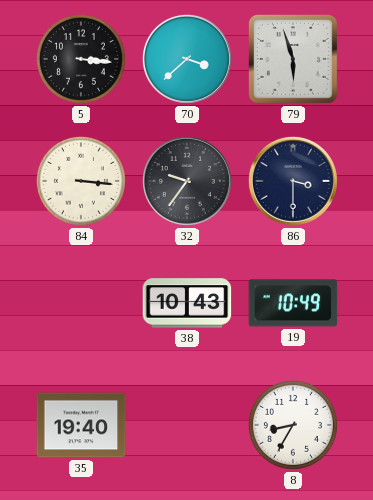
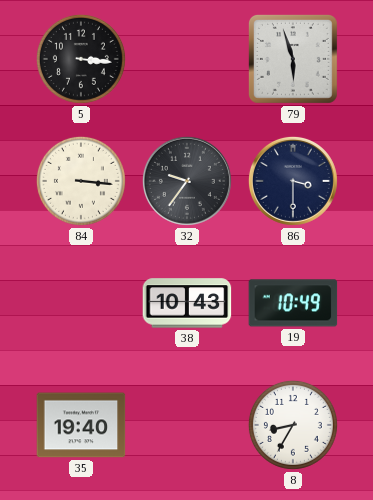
70: 3:38 -> none (187, 59)
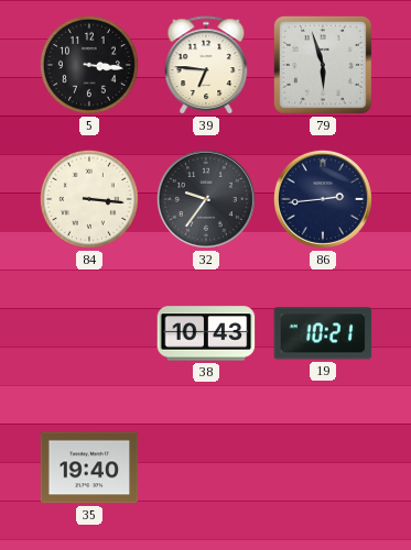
39: none -> 6:46 (206, 66)
86: 3:30 -> 2:44 (323, 199)
19: 10:49 -> 10:21 (323, 333)
8: 8:35 -> none (293, 425)
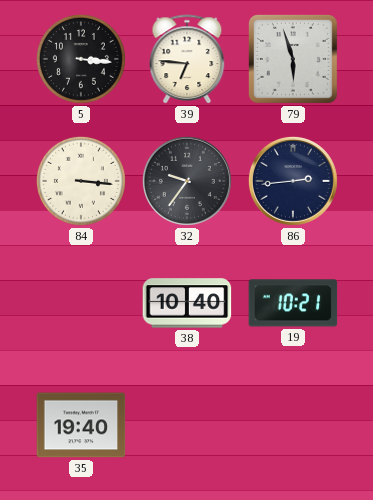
38: 10:43 -> 10:40 (187, 303)
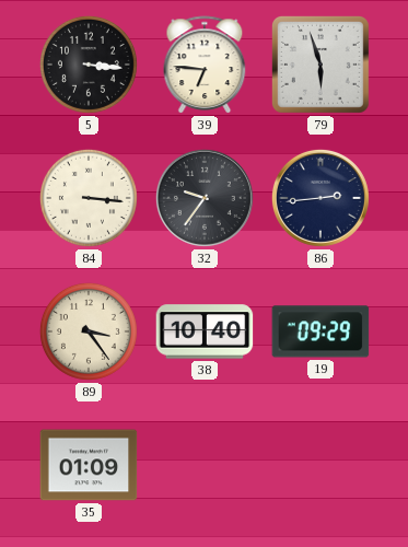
89: none -> 3:24 (89, 331)
19: 10:21 -> 09:29 (320, 331)
35: 19:40 -> 01:09 (89, 465)
